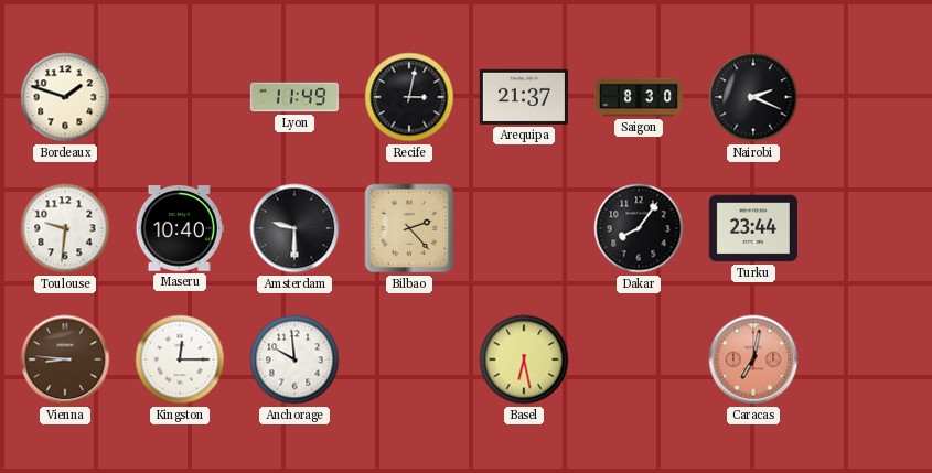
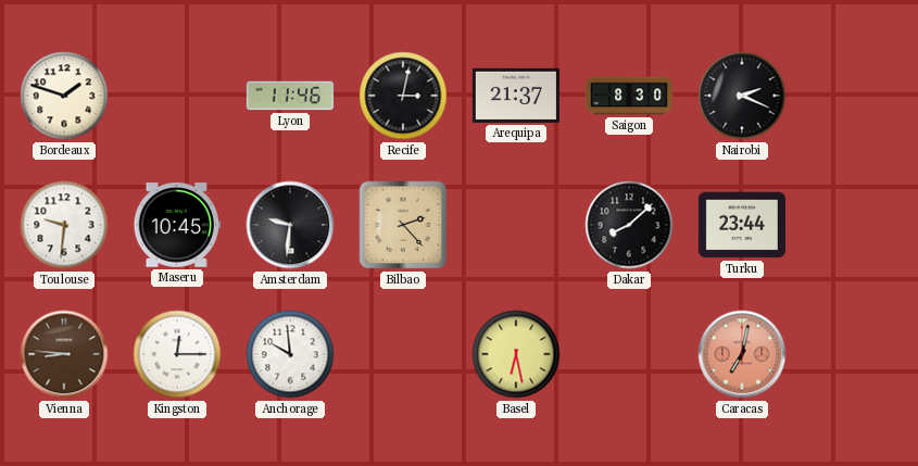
Lyon: 11:49 -> 11:46 (290, 96)
Maseru: 10:40 -> 10:45 (177, 225)
Amsterdam: 9:30 -> 9:31 (290, 225)
Dakar: 8:06 -> 8:08 (629, 225)
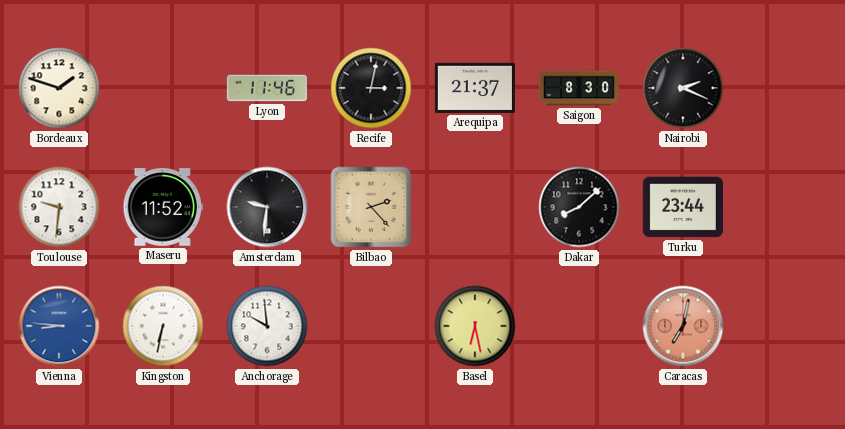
Maseru: 10:45 -> 11:52 (163, 207)
Vienna dial: brown -> blue (59, 326)
Kingston: 12:15 -> 6:32 (163, 326)
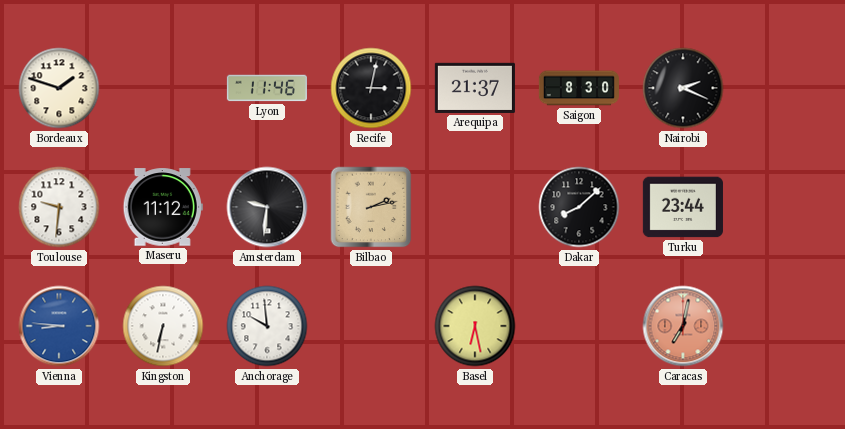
Maseru: 11:52 -> 11:12 (163, 207)
Bilbao: 2:23 -> 2:13 (371, 207)
